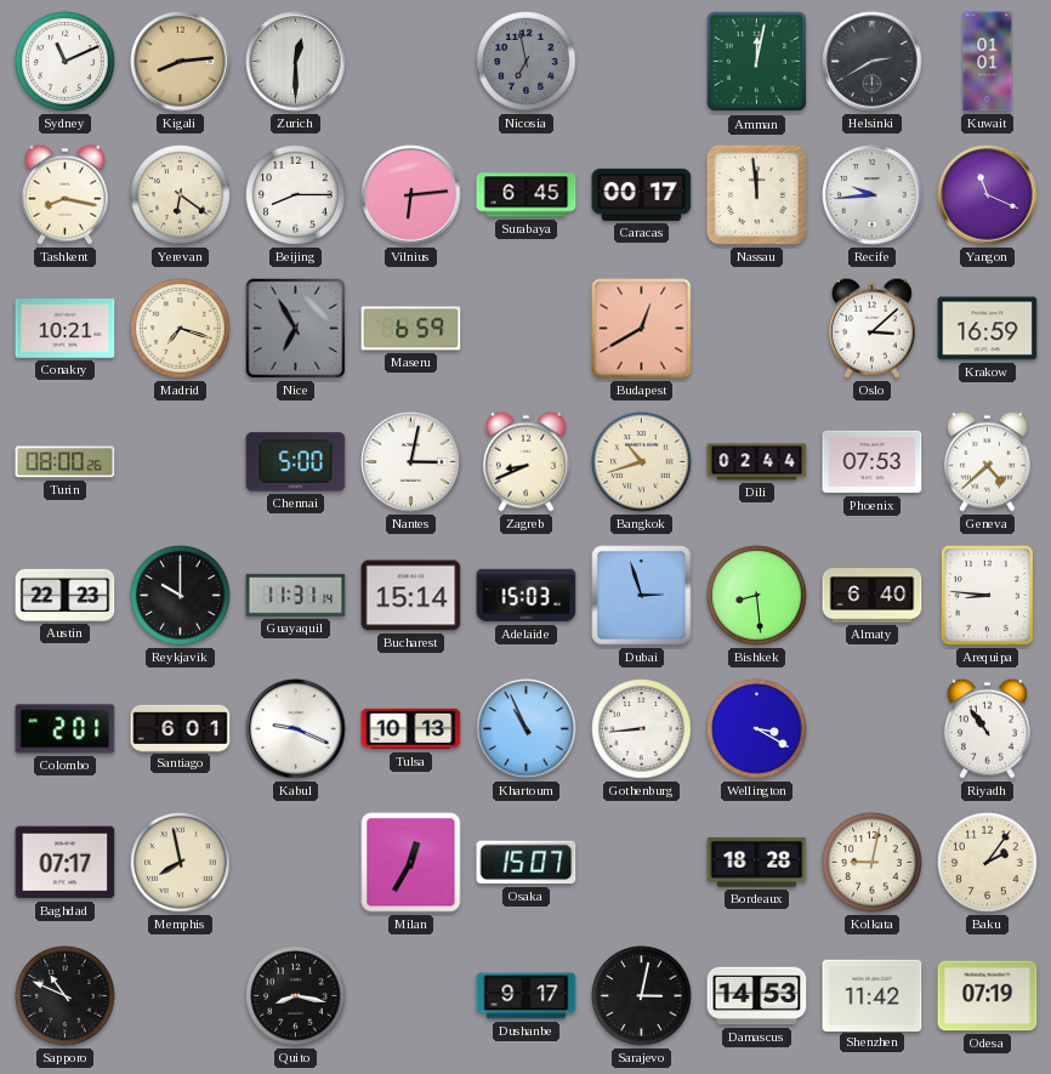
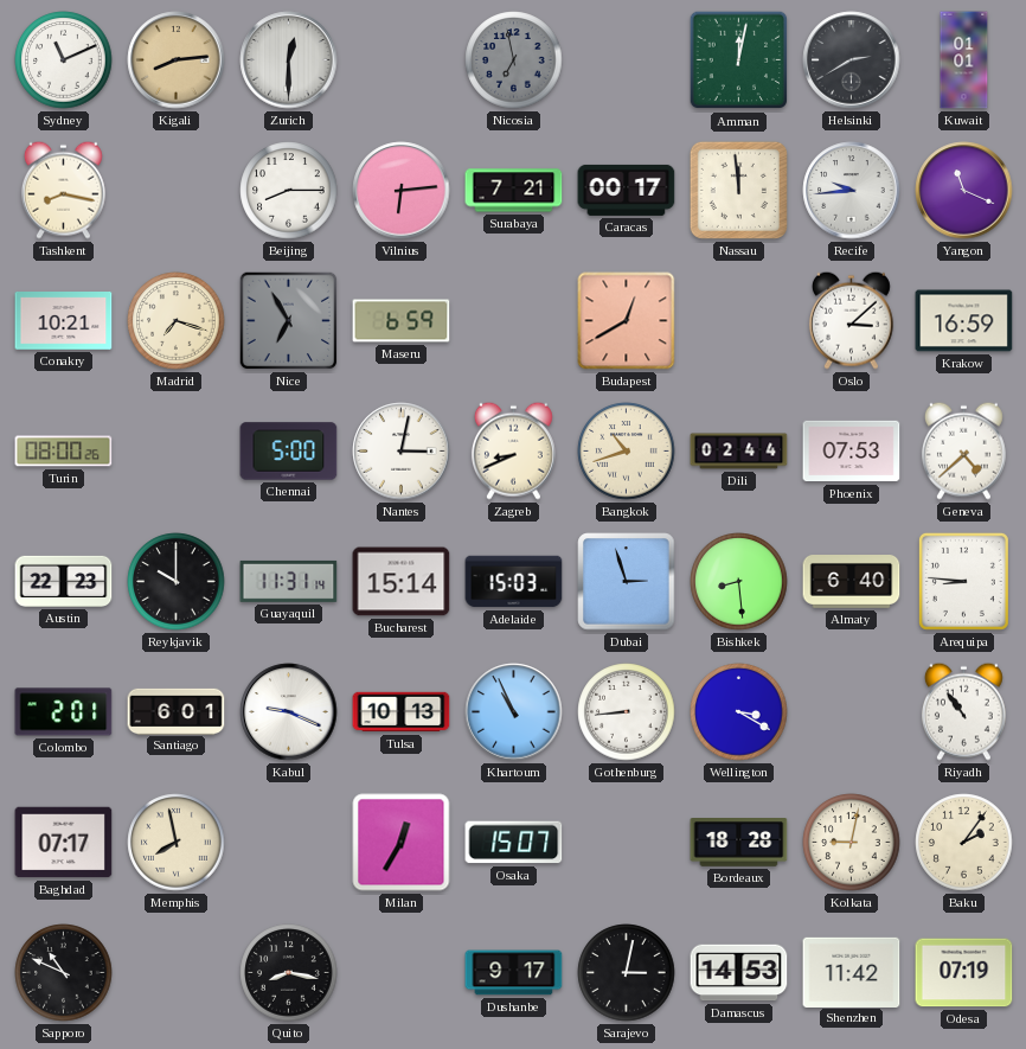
Yerevan: 6:21 -> none (181, 195)
Surabaya: 6:45 -> 7:21 (514, 191)
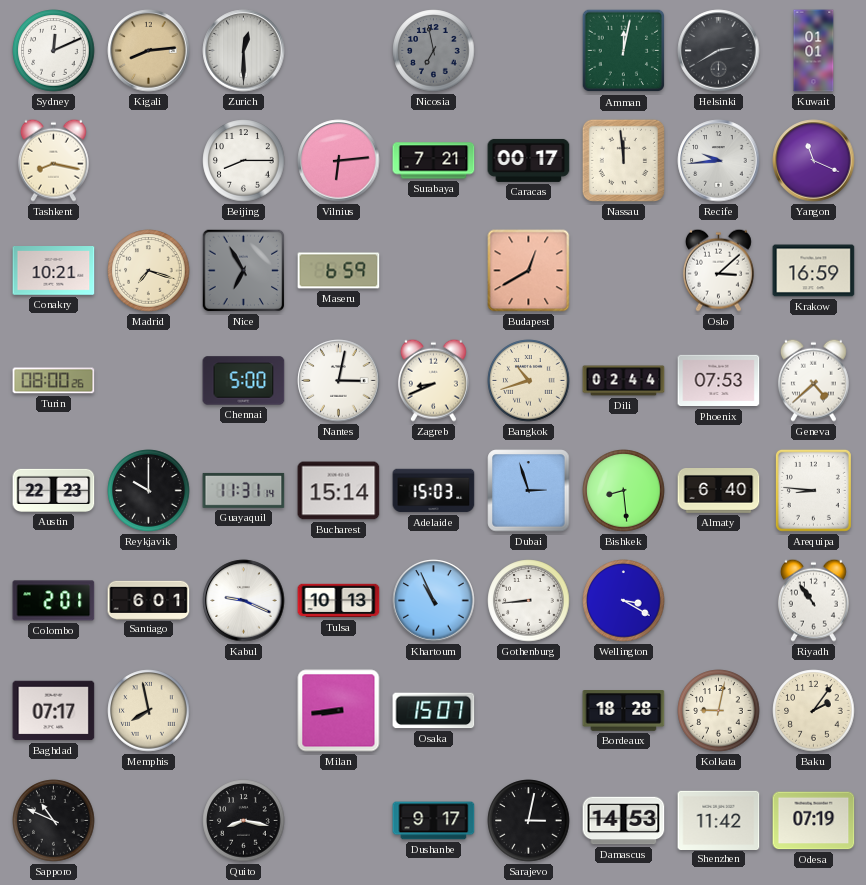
Sydney: 11:11 -> 12:11 (54, 51)
Milan: 12:35 -> 8:44 (339, 711)
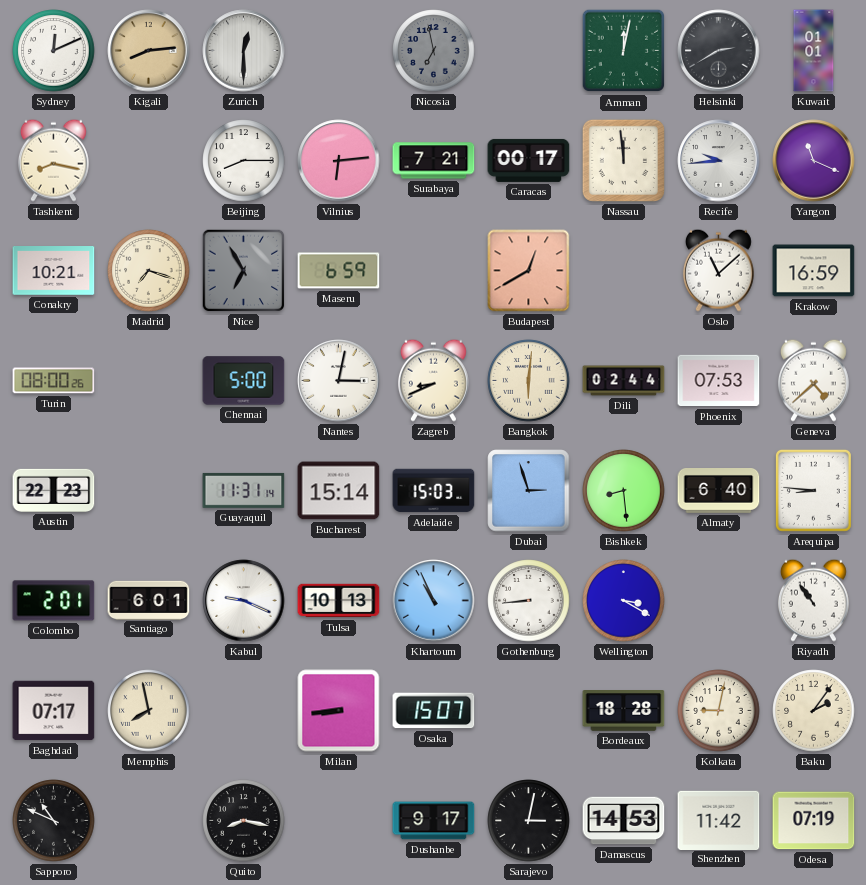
Oslo: 3:08 -> 11:08 (718, 270)
Bangkok: 10:42 -> 6:01 (529, 381)
Reykjavik: 10:00 -> none (149, 491)
